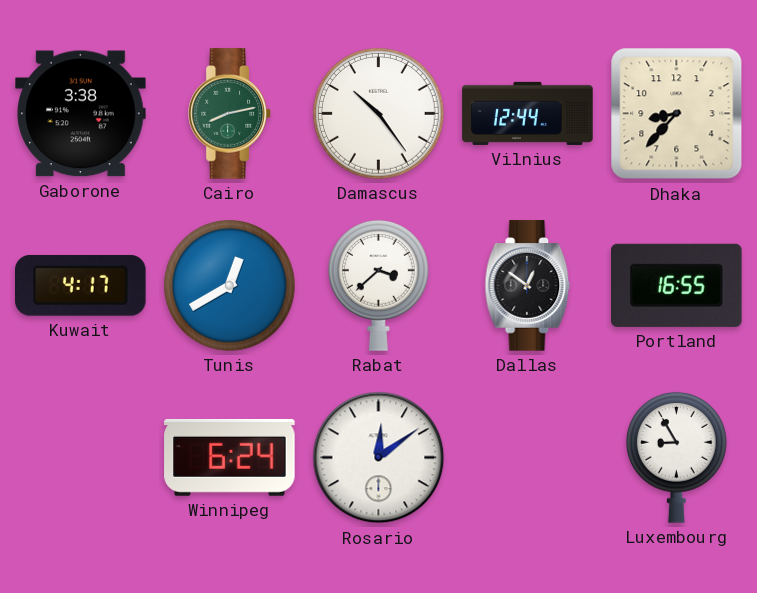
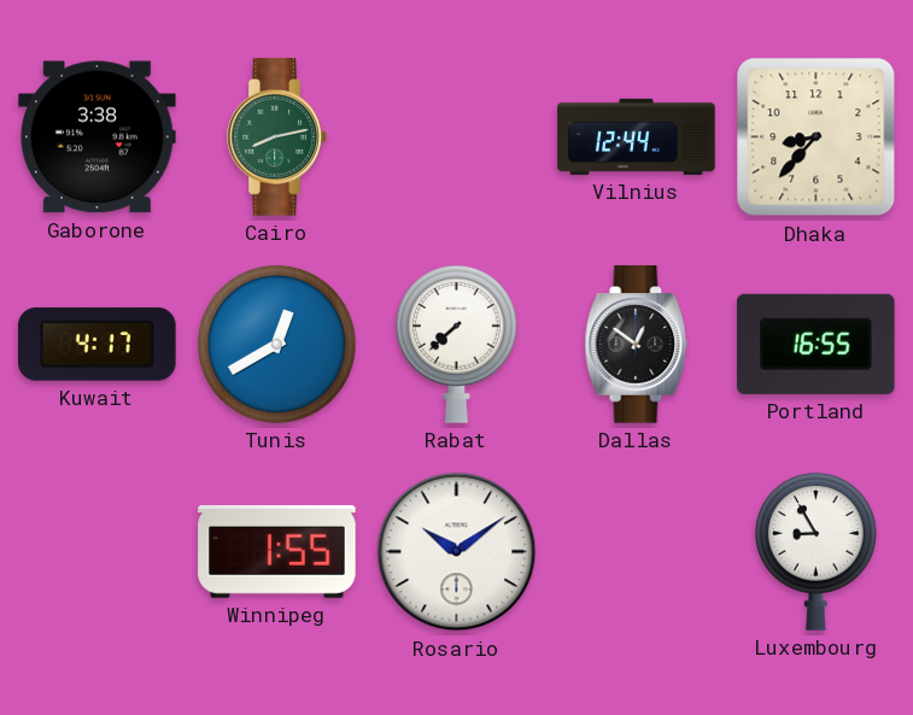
Damascus: 10:24 -> none (379, 114)
Rabat: 3:38 -> 7:38 (456, 344)
Winnipeg: 6:24 -> 1:55 (277, 551)
Rosario: 12:09 -> 10:09 (457, 552)
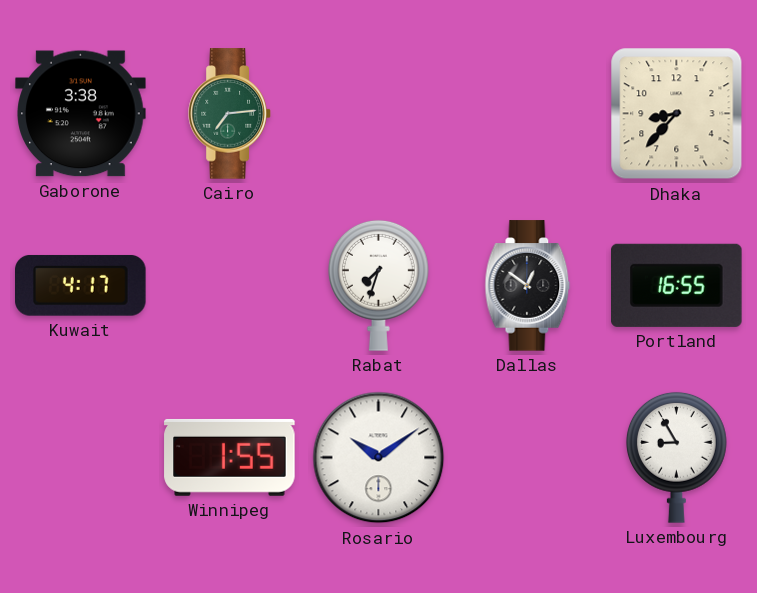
Cairo: 8:13 -> 7:14 (230, 114)
Vilnius: 12:44 -> none (637, 136)
Tunis: 12:40 -> none (277, 345)
Rabat: 7:38 -> 7:33 (378, 285)
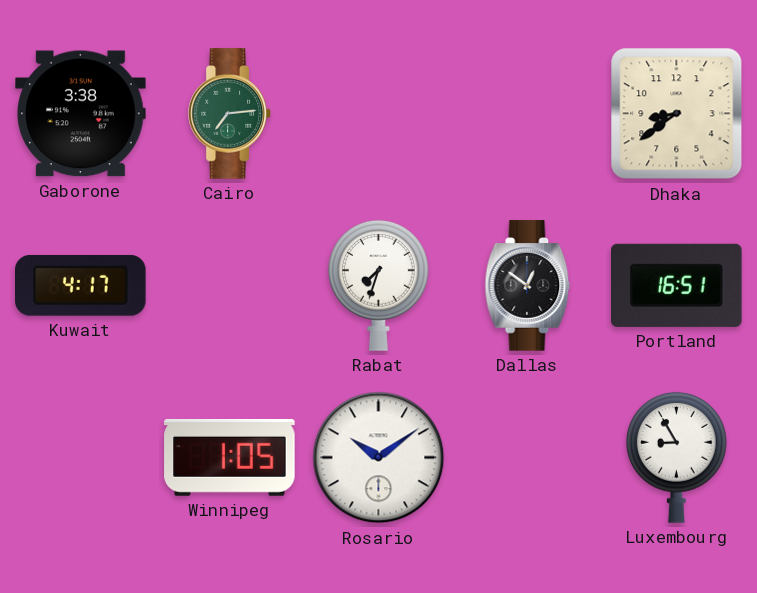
Dhaka: 8:37 -> 8:39 (677, 114)
Portland: 16:55 -> 16:51 (677, 285)
Winnipeg: 1:55 -> 1:05 (230, 457)
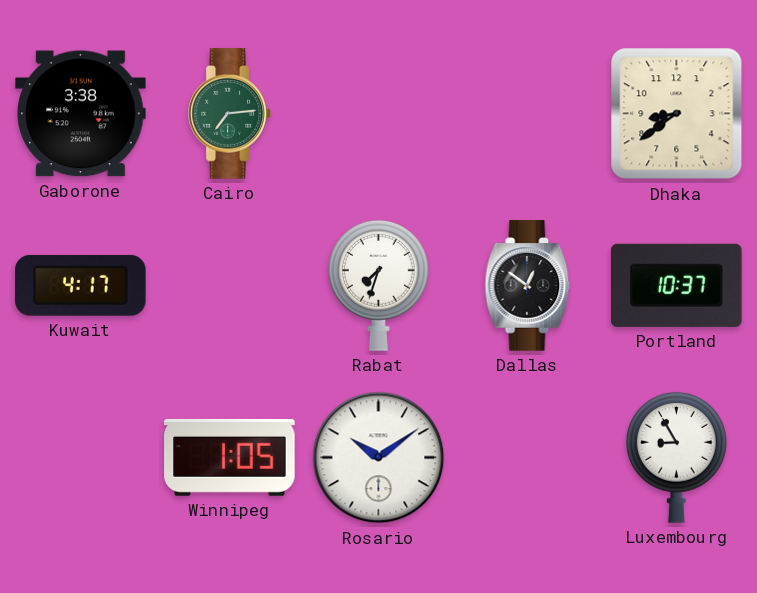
Portland: 16:51 -> 10:37 (677, 285)
